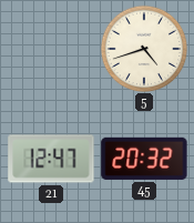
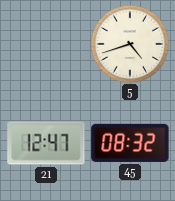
45: 20:32 -> 08:32 (130, 143)
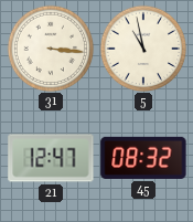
31: none -> 3:16 (51, 49)
5: 4:42 -> 10:58 (143, 49)
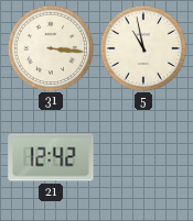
21: 12:47 -> 12:42 (51, 157)
45: 08:32 -> none (143, 158)
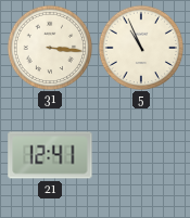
5: 10:58 -> 10:56 (141, 48)
21: 12:42 -> 12:41 (50, 155)
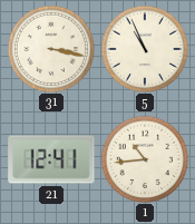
31: 3:16 -> 3:17 (51, 49)
1: none -> 10:44 (145, 159)
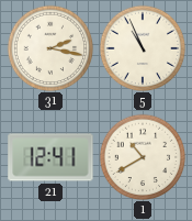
31: 3:17 -> 2:17 (50, 48)
1: 10:44 -> 10:40 (143, 157)
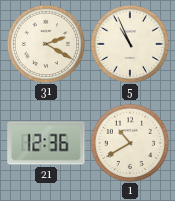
31: 2:17 -> 2:20 (46, 44)
21: 12:41 -> 12:36 (46, 143)
